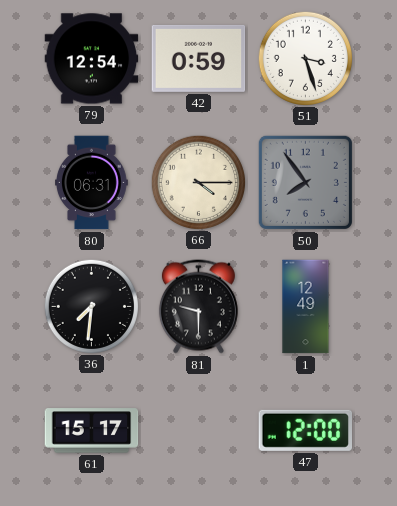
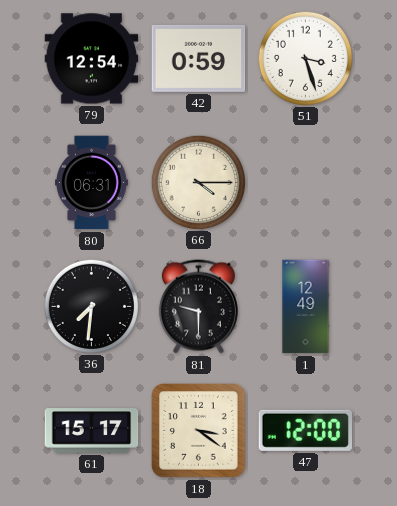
50: 7:54 -> none (305, 182)
18: none -> 3:21 (199, 431)
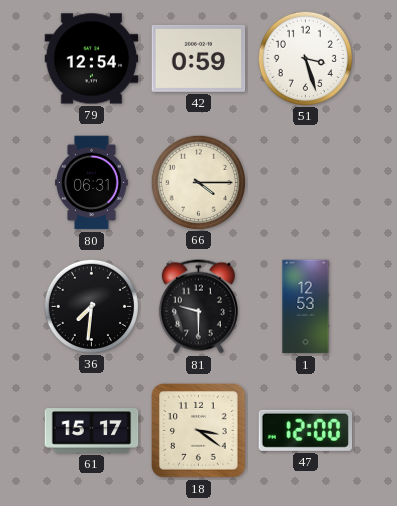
1: 12:49 -> 12:53 (306, 307)
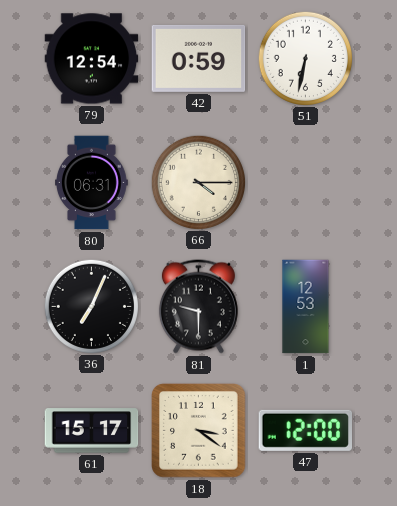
51: 3:27 -> 6:32 (305, 58)
36: 7:31 -> 7:04 (91, 306)
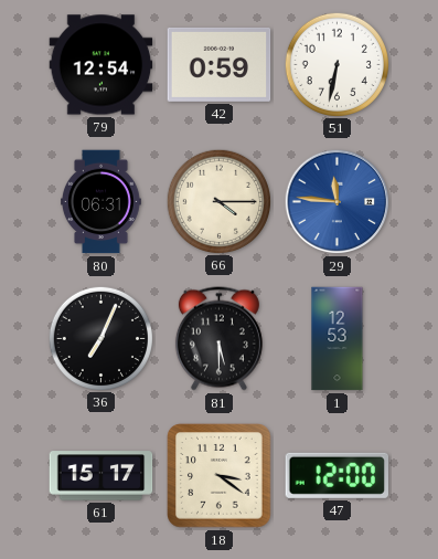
29: none -> 11:46 (338, 202)
81: 9:30 -> 5:30 (218, 339)
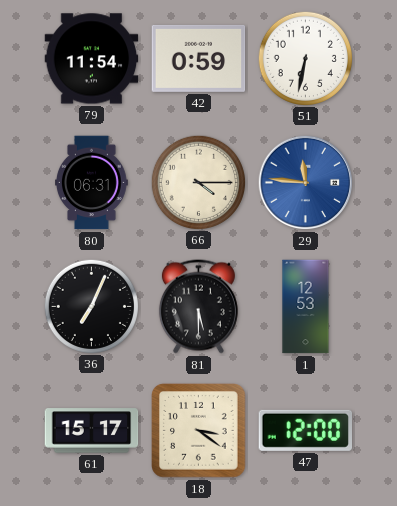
79: 12:54 -> 11:54 (92, 59)
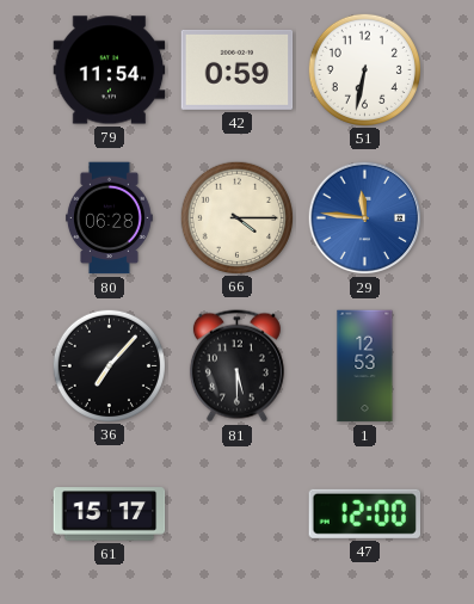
80: 06:31 -> 06:28 (110, 218)
36: 7:04 -> 7:07 (109, 365)
18: 3:21 -> none (199, 431)
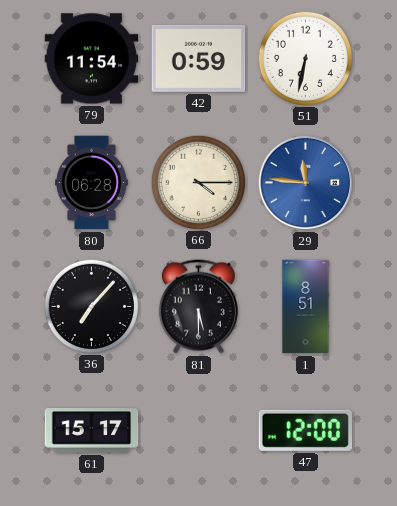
1: 12:53 -> 8:51 (306, 307)
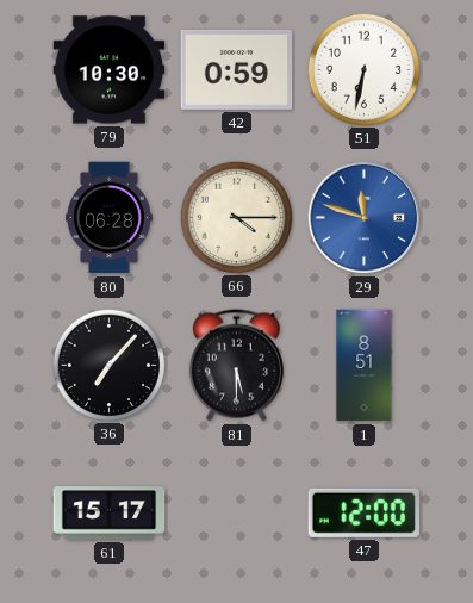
79: 11:54 -> 10:30 (110, 70)
29: 11:46 -> 11:48 (365, 218)
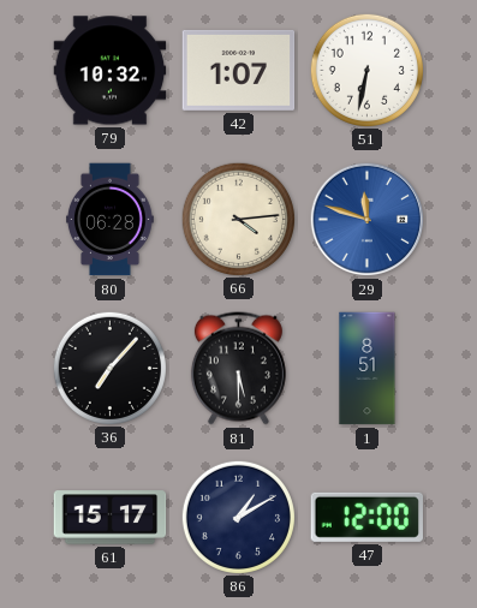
79: 10:30 -> 10:32 (111, 71)
42: 0:59 -> 1:07 (239, 70)
66: 4:15 -> 4:14 (238, 219)
86: none -> 1:10 (238, 517)
